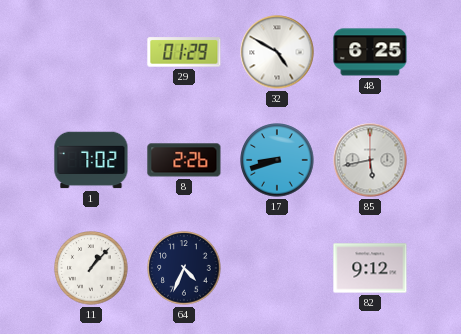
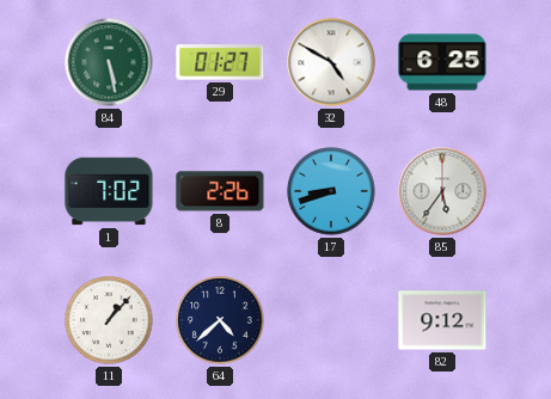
84: none -> 5:28 (109, 62)
29: 01:29 -> 01:27 (220, 62)
85: 5:43 -> 5:36 (442, 191)
64: 4:34 -> 4:38 (220, 320)
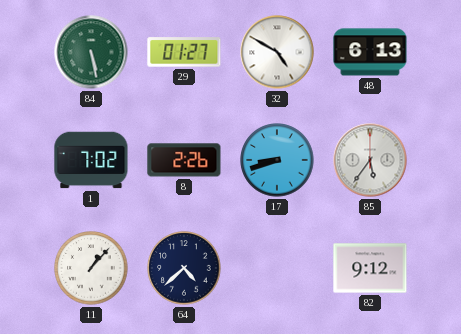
48: 6:25 -> 6:13 (370, 52)
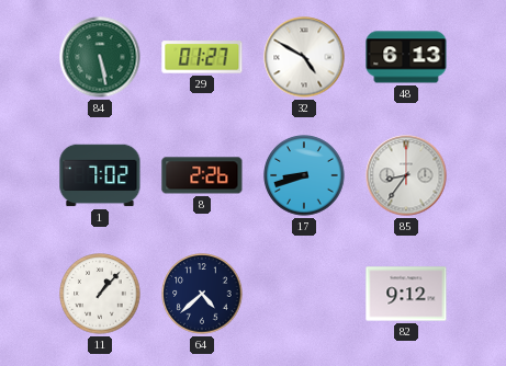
85: 5:36 -> 8:36 (406, 175)
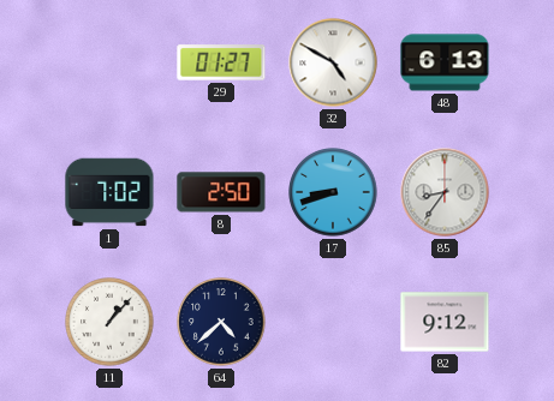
84: 5:28 -> none (100, 57)
8: 2:26 -> 2:50 (221, 192)
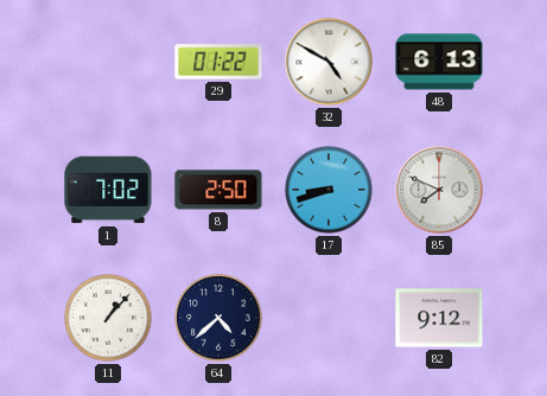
29: 01:27 -> 01:22 (218, 62)
85: 8:36 -> 7:49 (439, 190)
